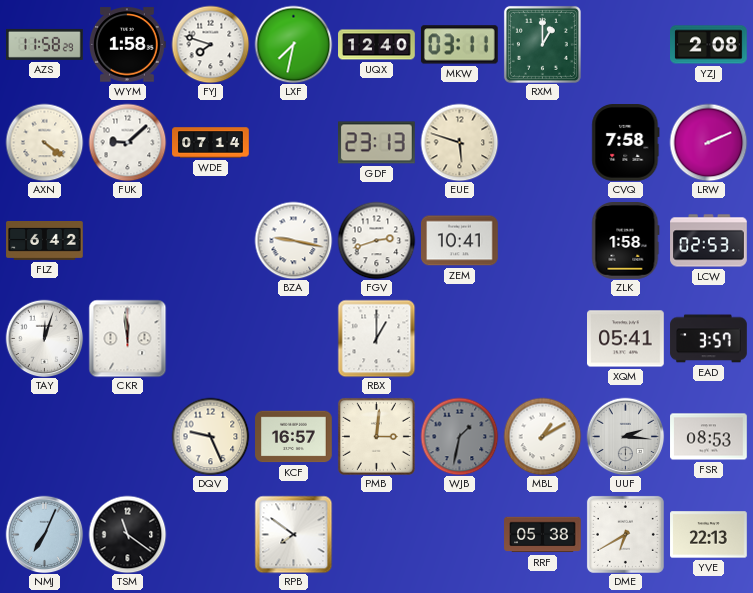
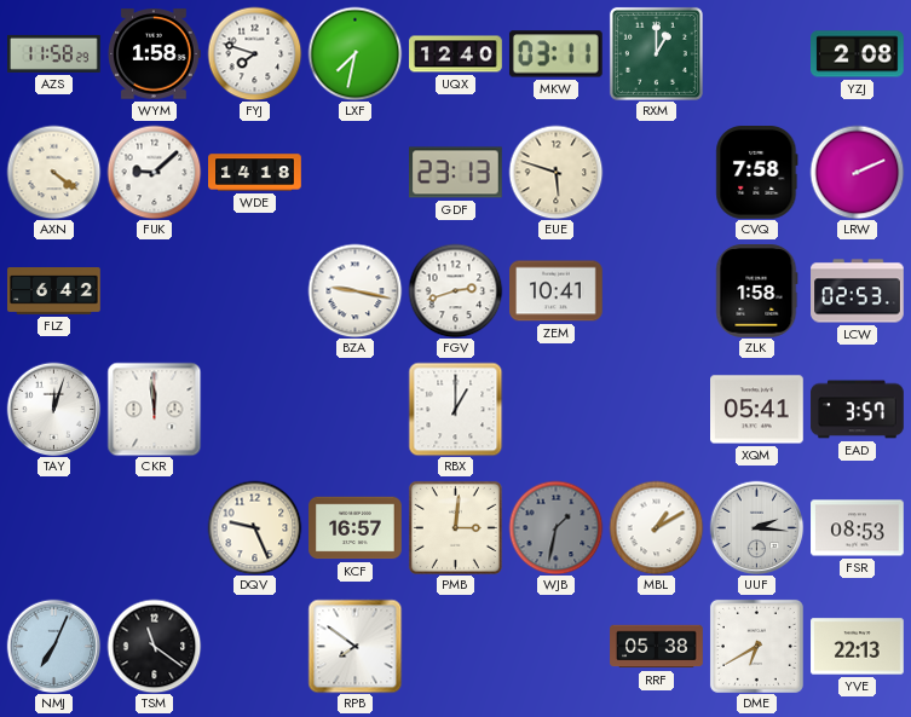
WDE: 07:14 -> 14:18 (255, 173)
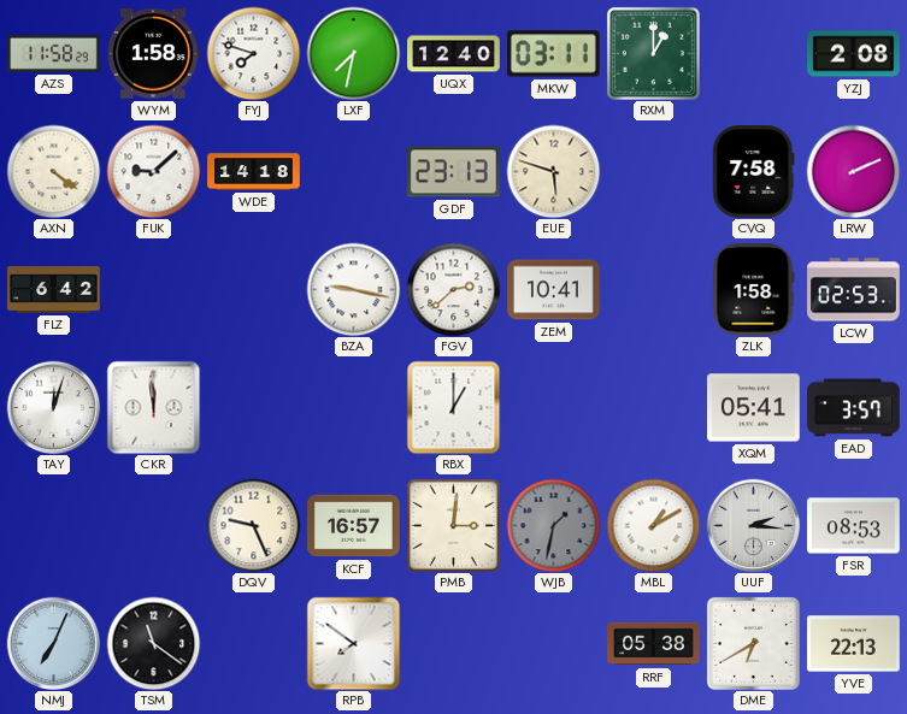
FGV: 2:42 -> 2:38 (453, 289)
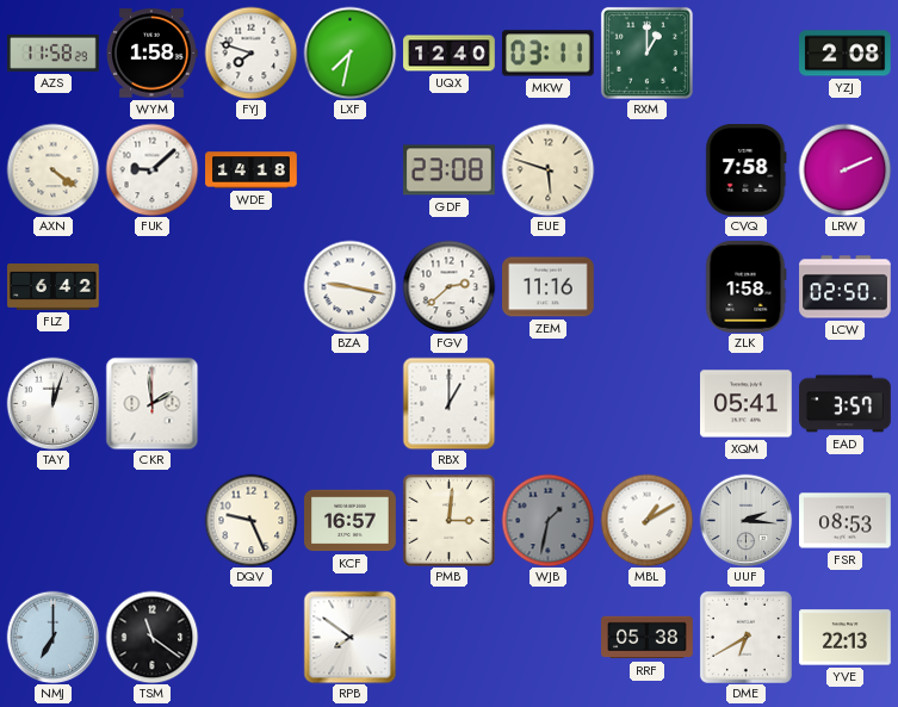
GDF: 23:13 -> 23:08 (450, 170)
ZEM: 10:41 -> 11:16 (549, 287)
LCW: 02:53 -> 02:50 (846, 287)
CKR: 11:59 -> 1:59 (151, 403)
NMJ: 7:04 -> 7:00 (52, 637)
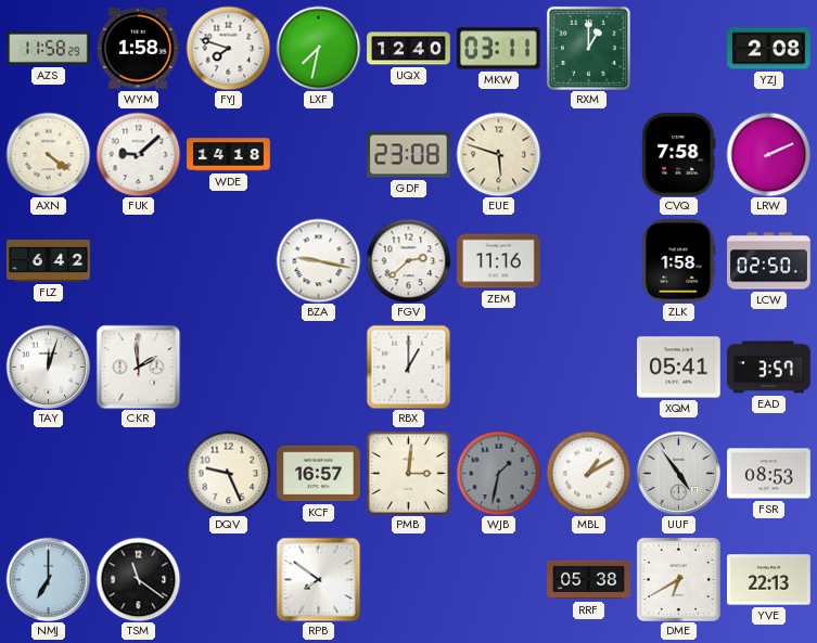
UUF: 2:16 -> 4:54 (678, 473)
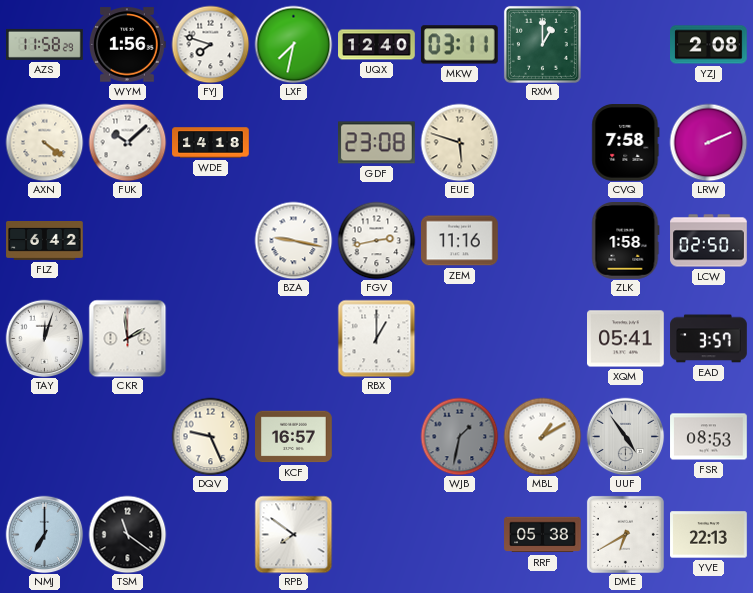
WYM: 1:58 -> 1:56 (127, 45)
FUK: 9:08 -> 10:08 (127, 142)
FGV: 2:38 -> 2:43 (376, 240)
PMB: 3:01 -> none (408, 473)
